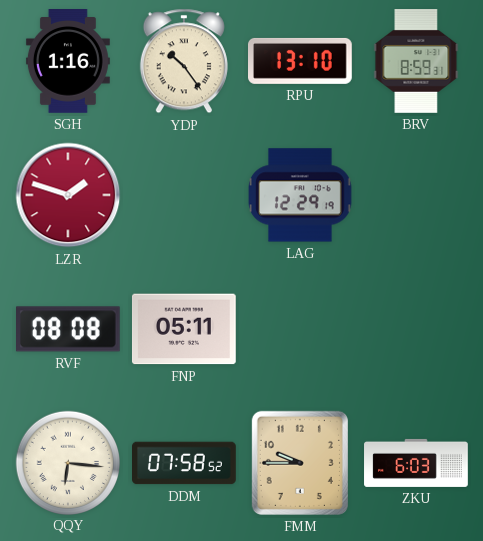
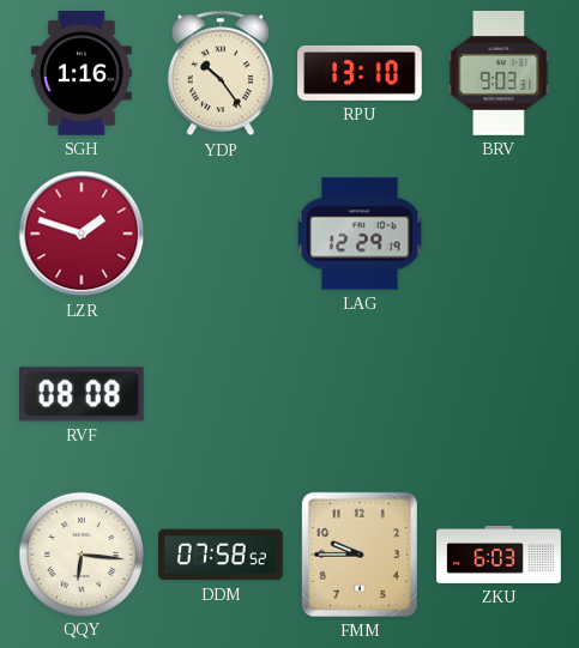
BRV: 8:59 -> 9:03 (499, 74)
FNP: 05:11 -> none (184, 329)
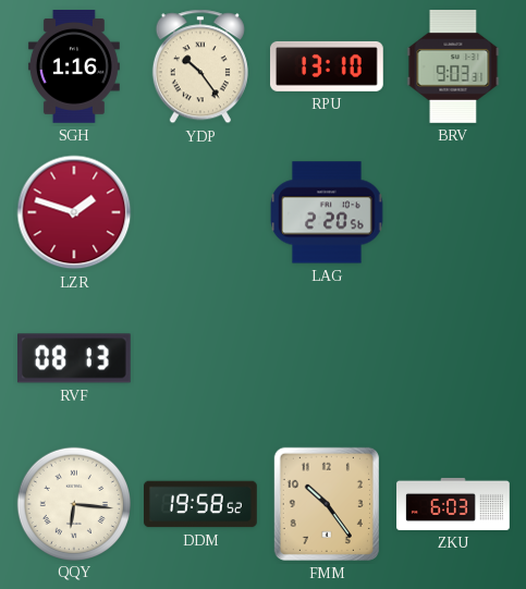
LAG: 12:29 -> 2:20 (328, 212)
RVF: 08:08 -> 08:13 (75, 358)
DDM: 07:58 -> 19:58 (200, 504)
FMM: 9:45 -> 10:24 (327, 504)
